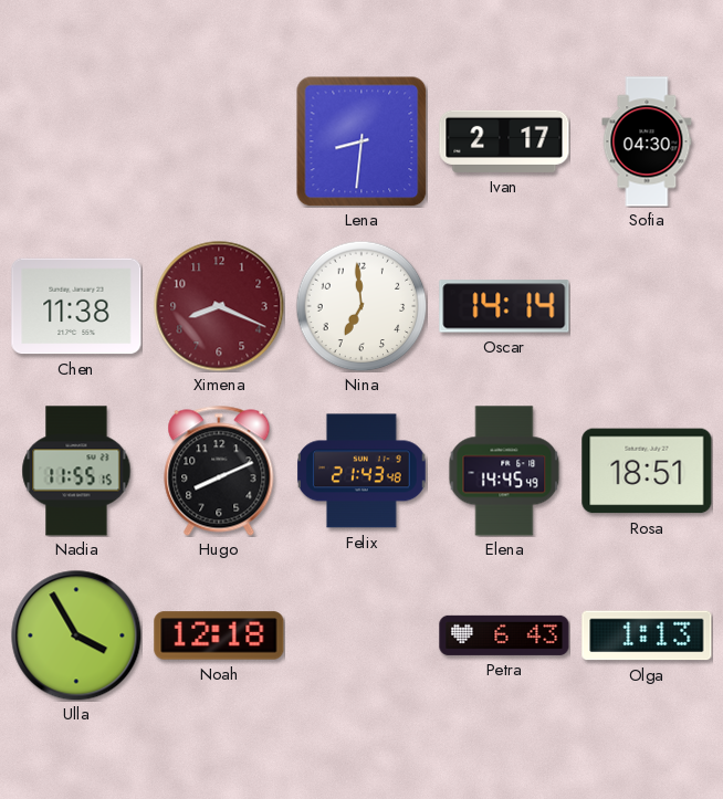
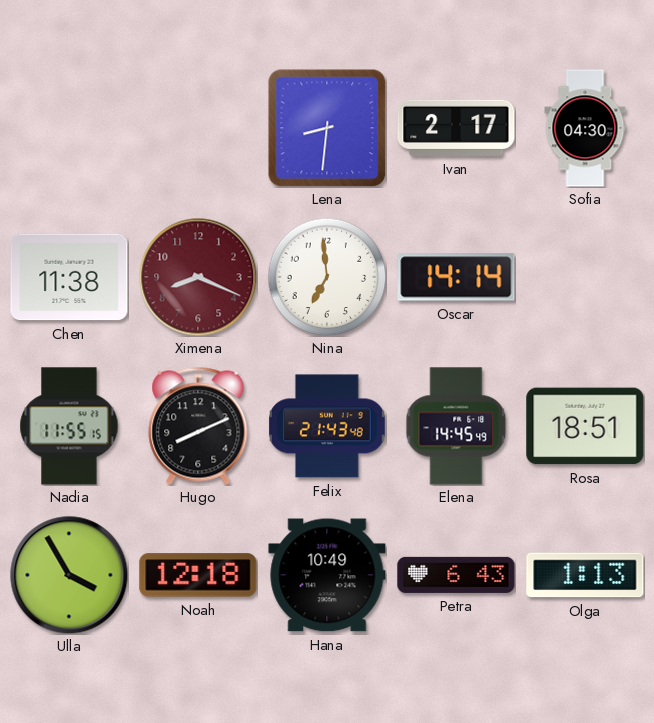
Hana: none -> 10:49 (327, 575)
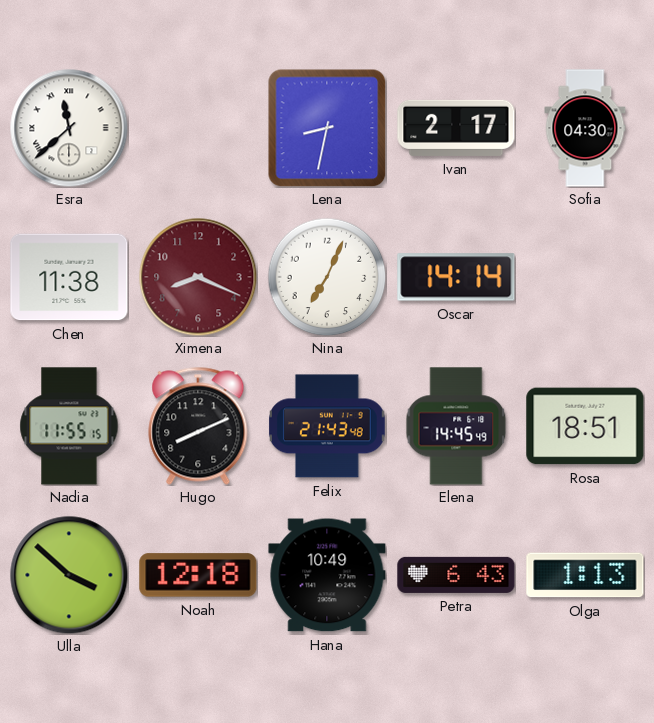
Esra: none -> 11:38 (69, 128)
Lena: 8:31 -> 8:32 (327, 128)
Nina: 6:59 -> 7:04 (327, 277)
Ulla: 3:55 -> 3:52 (69, 575)
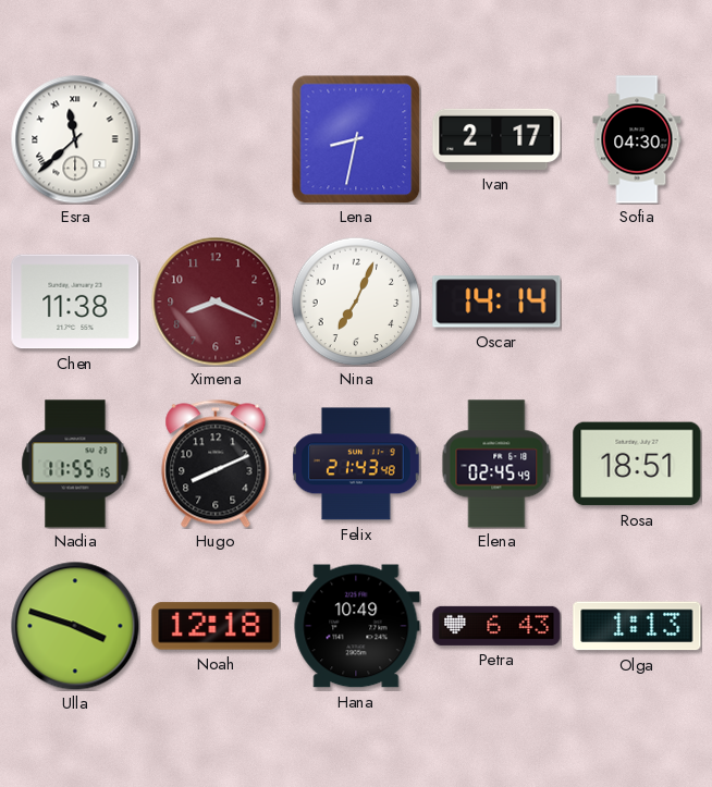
Elena: 14:45 -> 02:45 (496, 464)
Ulla: 3:52 -> 3:48 (75, 626)
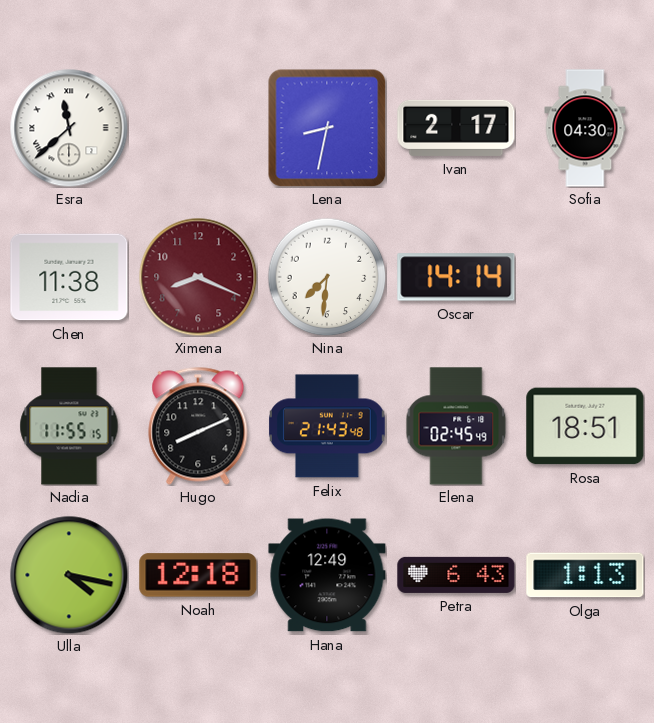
Nina: 7:04 -> 7:31 (327, 277)
Ulla: 3:48 -> 4:17 (69, 575)
Hana: 10:49 -> 12:49 (327, 575)
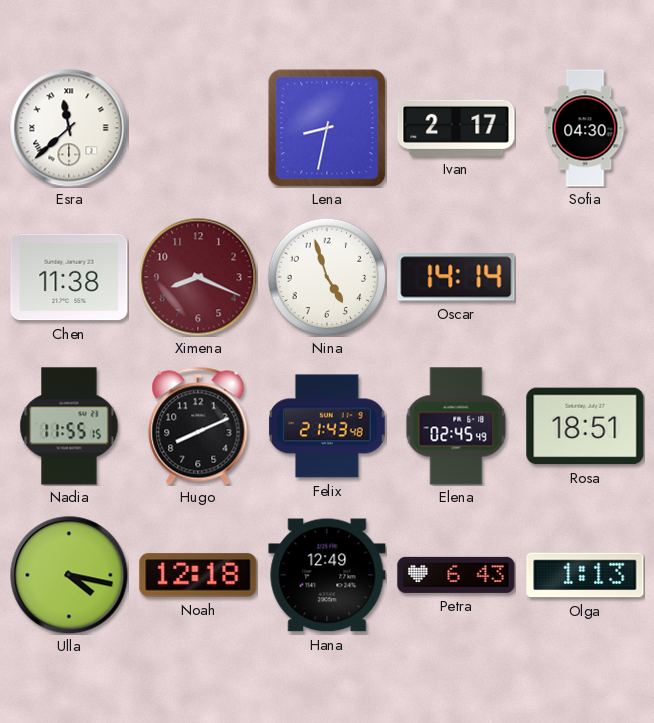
Nina: 7:31 -> 4:57 (327, 277)
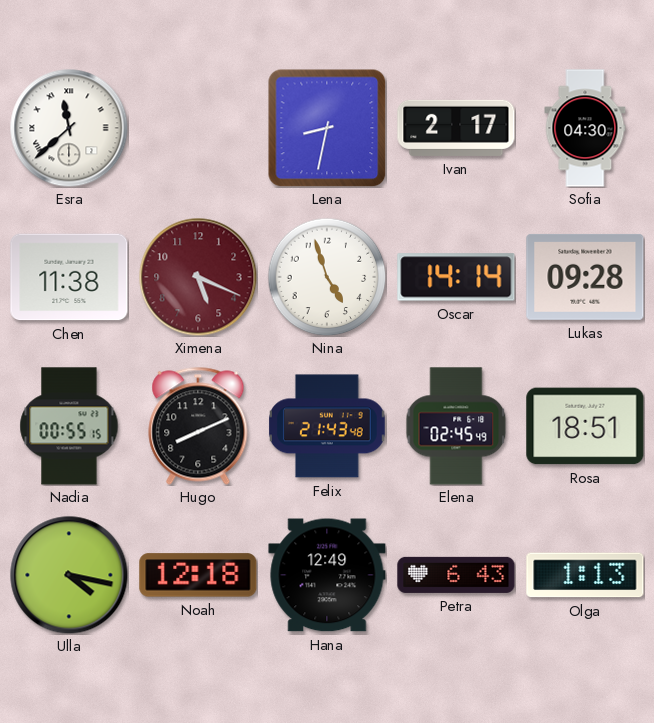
Ximena: 8:19 -> 5:19 (198, 277)
Lukas: none -> 09:28 (585, 277)
Nadia: 11:55 -> 00:55 (69, 426)
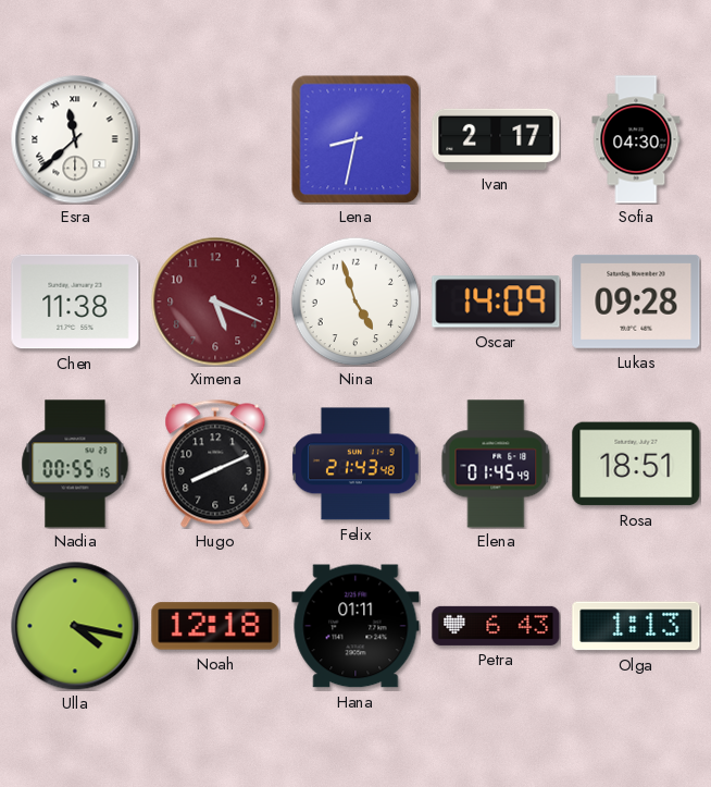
Oscar: 14:14 -> 14:09 (496, 302)
Elena: 02:45 -> 01:45 (496, 464)
Hana: 12:49 -> 01:11 (355, 626)
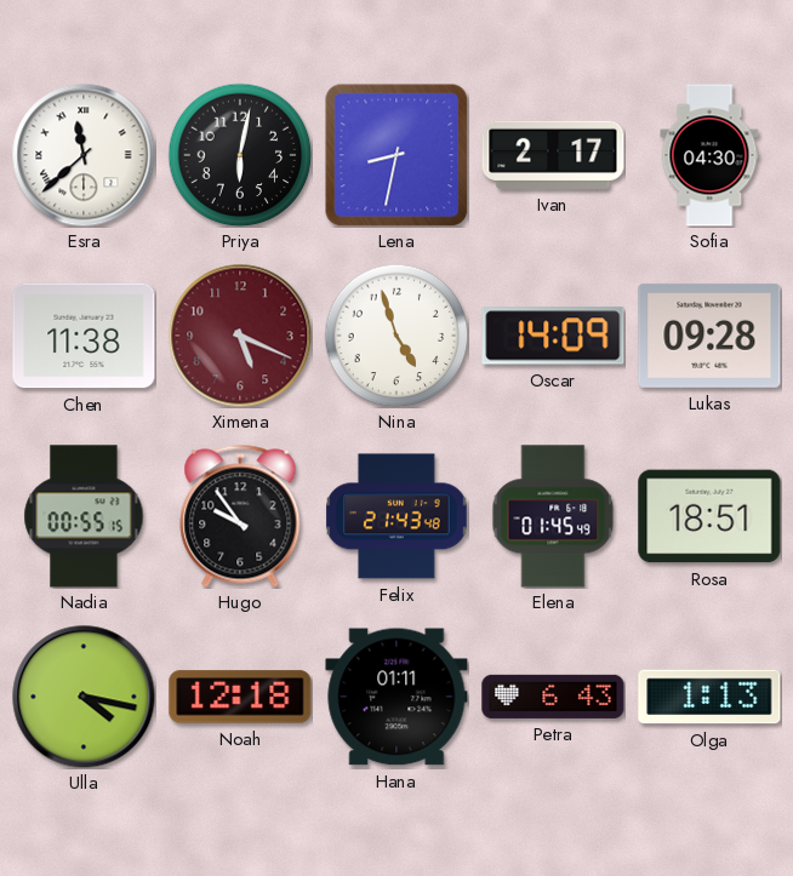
Priya: none -> 6:02 (240, 155)
Hugo: 8:11 -> 9:54 (240, 516)
